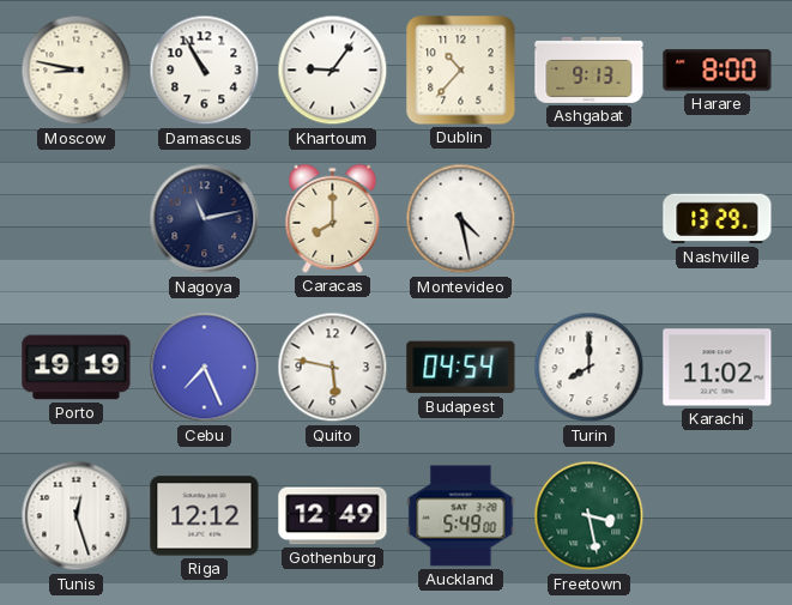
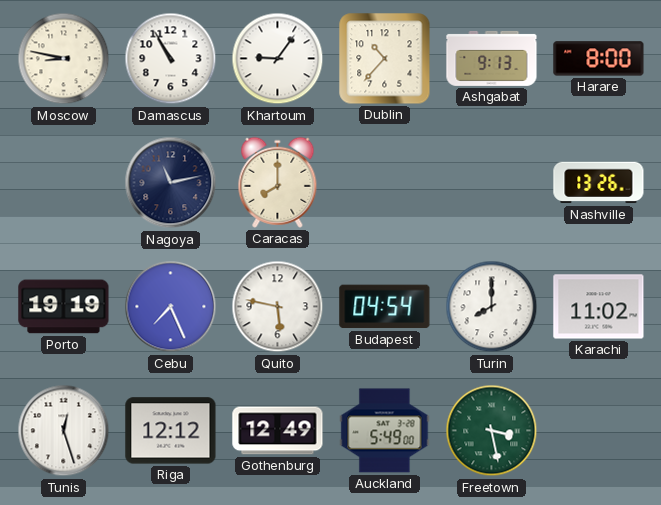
Montevideo: 4:28 -> none (461, 219)
Nashville: 13:29 -> 13:26 (599, 183)
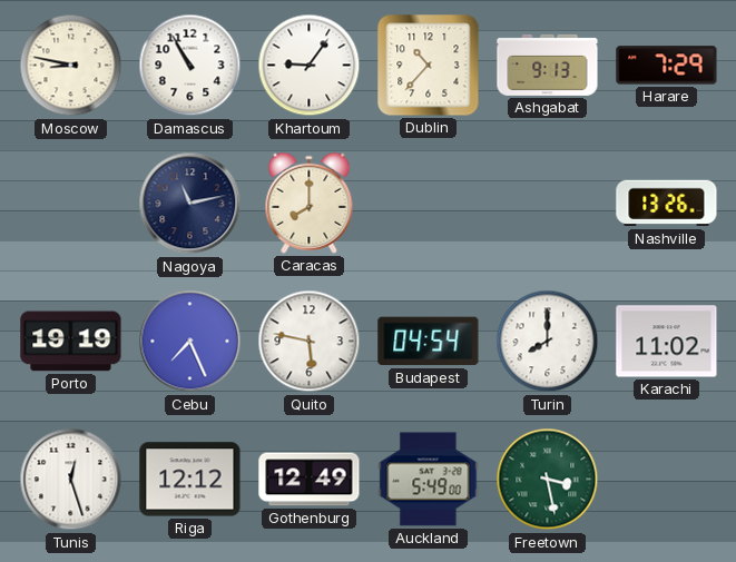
Harare: 8:00 -> 7:29 (667, 66)
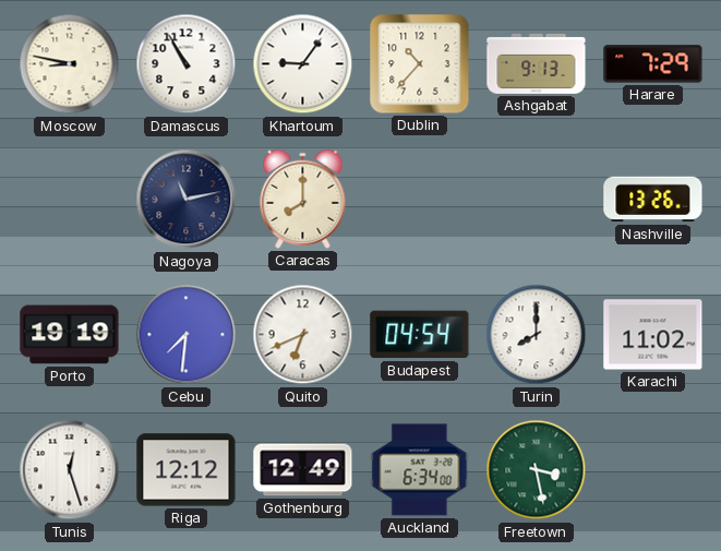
Cebu: 7:26 -> 7:31 (187, 335)
Quito: 5:47 -> 6:41 (303, 335)
Auckland: 5:49 -> 6:34 (420, 470)
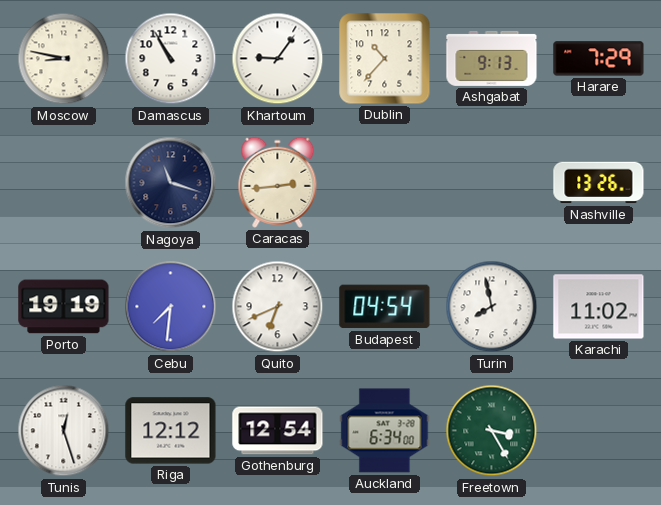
Nagoya: 11:13 -> 11:18 (171, 183)
Caracas: 8:00 -> 2:44 (278, 182)
Turin: 8:00 -> 7:58 (492, 307)
Gothenburg: 12:49 -> 12:54 (278, 431)
Freetown: 3:28 -> 3:25 (492, 431)
